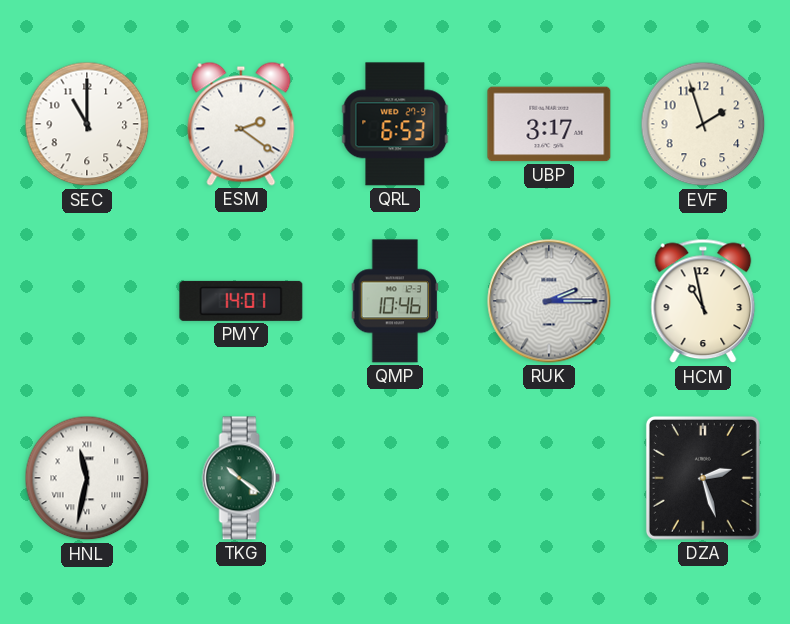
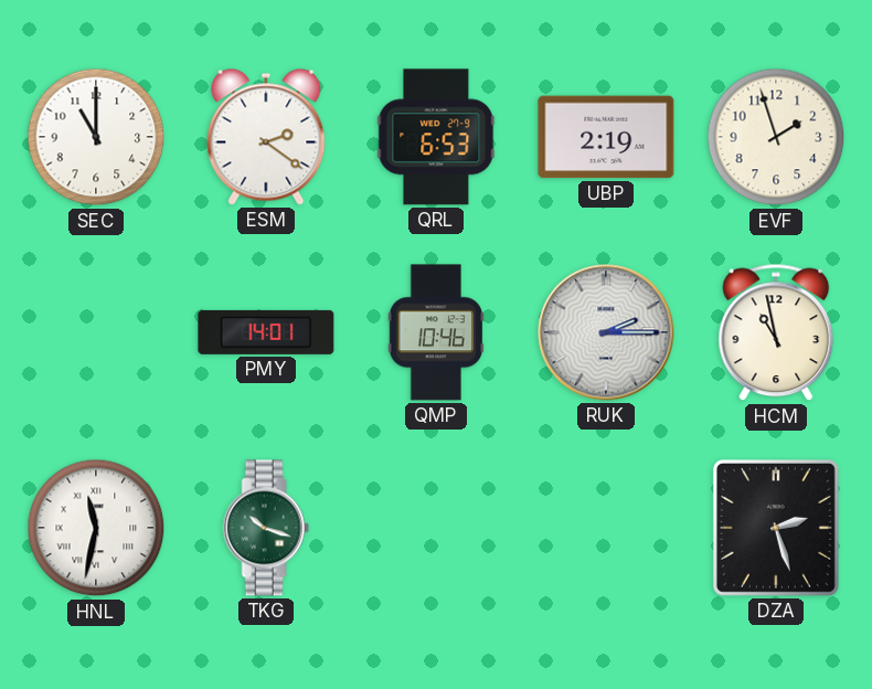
UBP: 3:17 -> 2:19 (606, 137)
TKG: 10:21 -> 10:18 (266, 528)
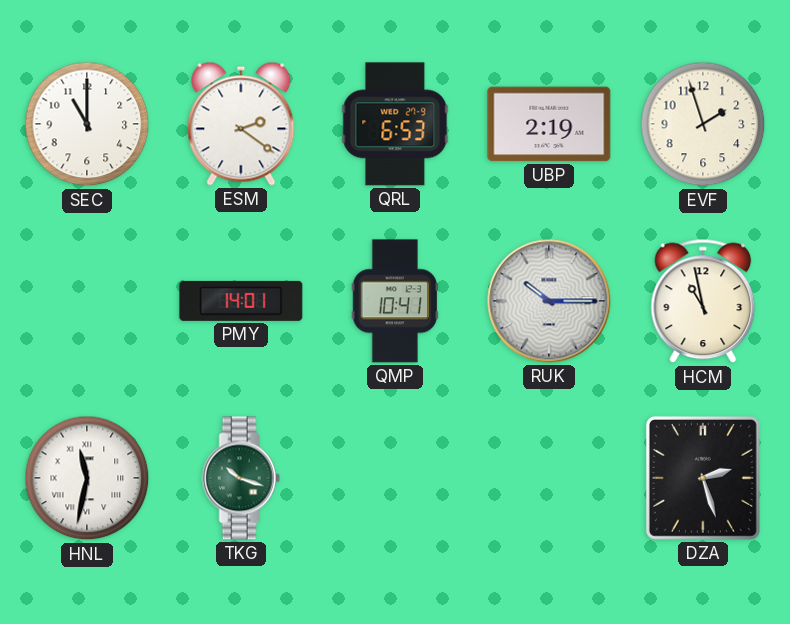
QMP: 10:46 -> 10:41 (395, 301)
RUK: 2:15 -> 10:15 (549, 301)
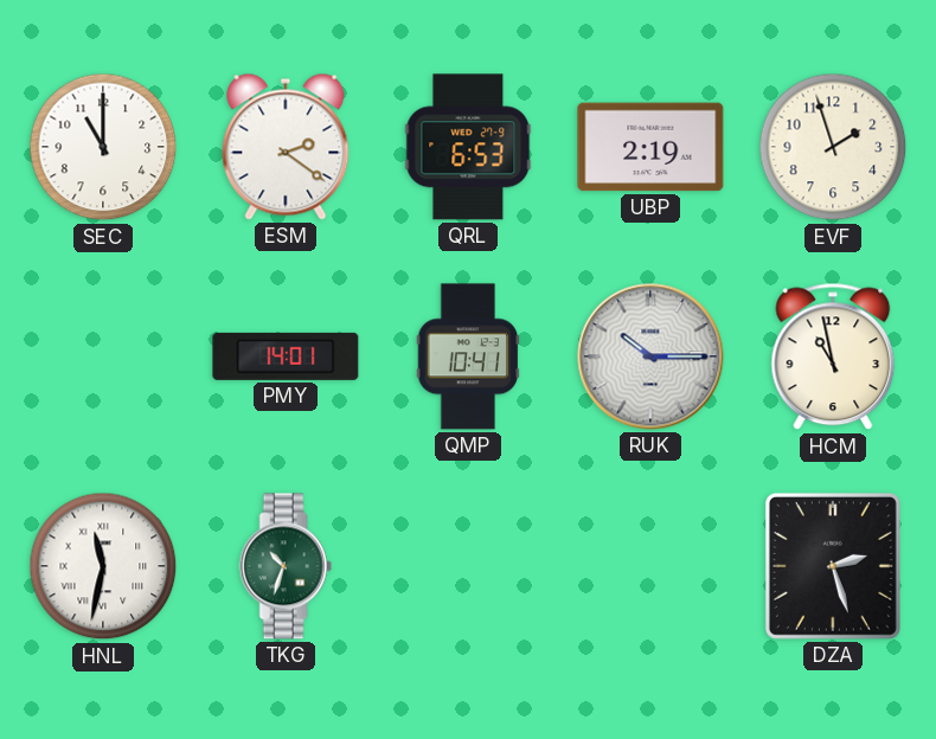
TKG: 10:18 -> 10:33 (286, 566)
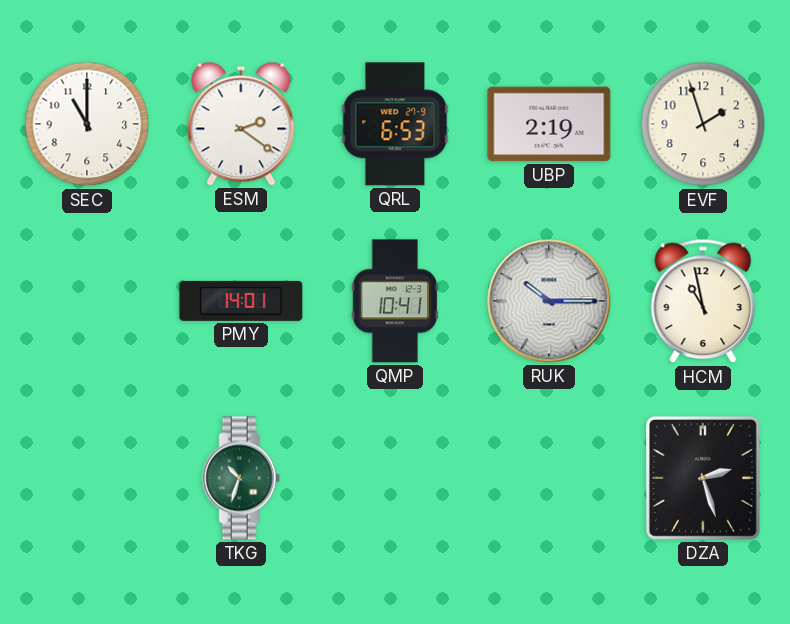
HNL: 11:32 -> none (103, 566)
